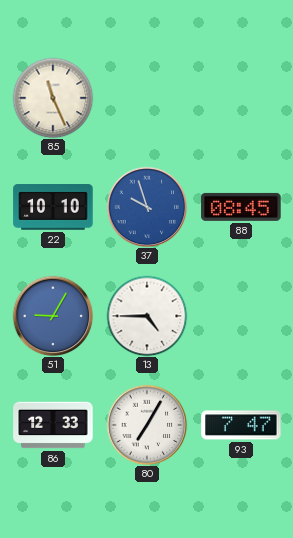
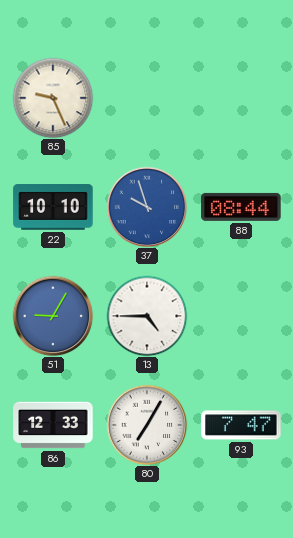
85: 11:26 -> 9:26 (53, 98)
88: 08:45 -> 08:44 (241, 207)
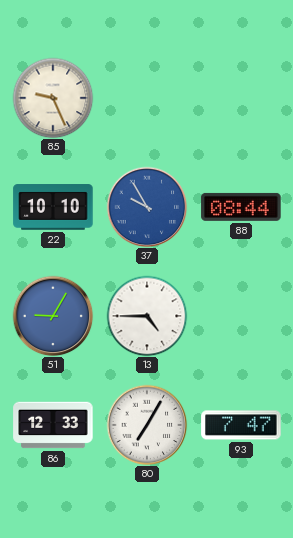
37: 9:57 -> 9:55 (147, 207)
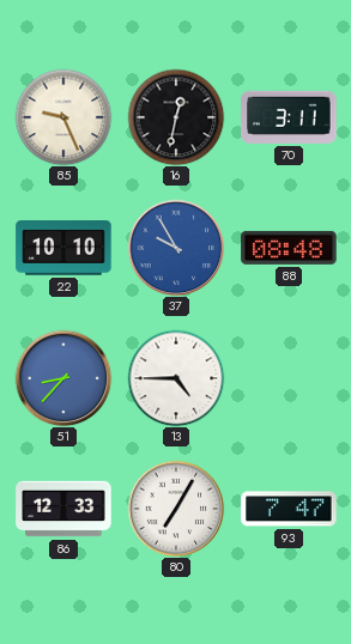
16: none -> 12:32 (176, 117)
70: none -> 3:11 (289, 117)
88: 08:44 -> 08:48 (289, 248)
51: 9:05 -> 8:37 (63, 378)
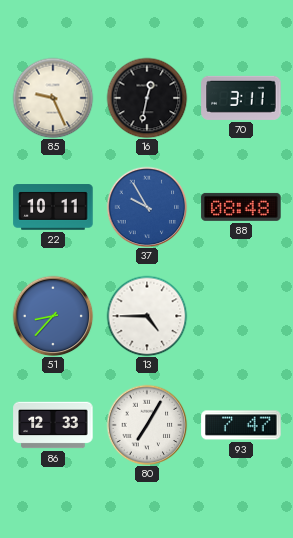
22: 10:10 -> 10:11 (53, 207)
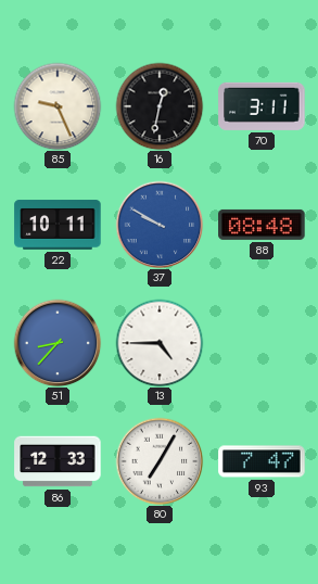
37: 9:55 -> 9:50 (160, 225)
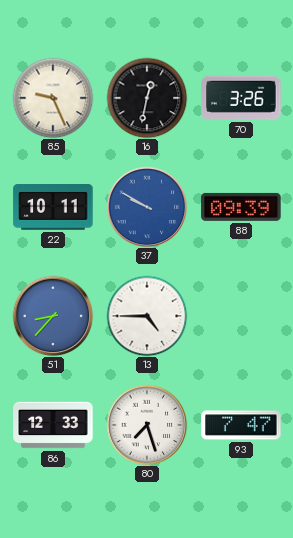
70: 3:11 -> 3:26 (241, 98)
88: 08:48 -> 09:39 (241, 207)
80: 7:05 -> 7:27 (147, 425)
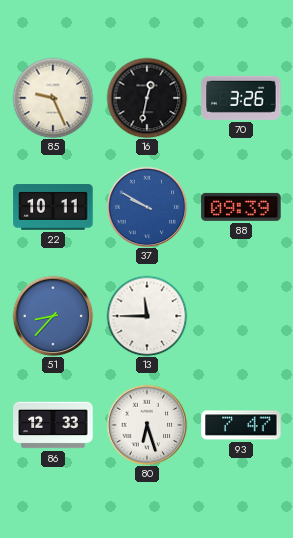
13: 4:45 -> 11:45 (147, 316)
80: 7:27 -> 6:27 (147, 425)
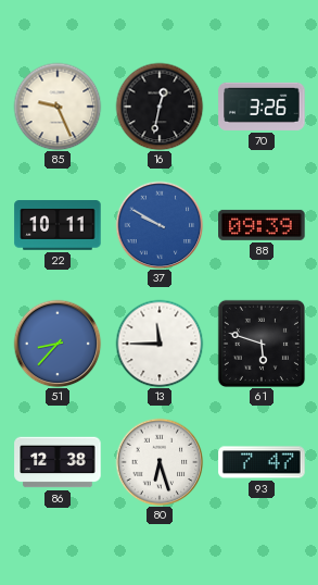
61: none -> 5:48 (262, 344)
86: 12:33 -> 12:38 (58, 462)
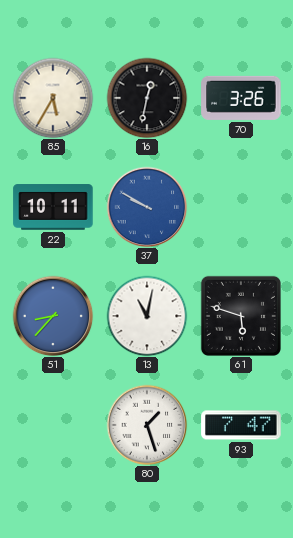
85: 9:26 -> 5:35 (53, 98)
88: 09:39 -> none (262, 225)
13: 11:45 -> 11:02 (147, 316)
86: 12:38 -> none (58, 462)
80: 6:27 -> 1:27 (147, 425)
